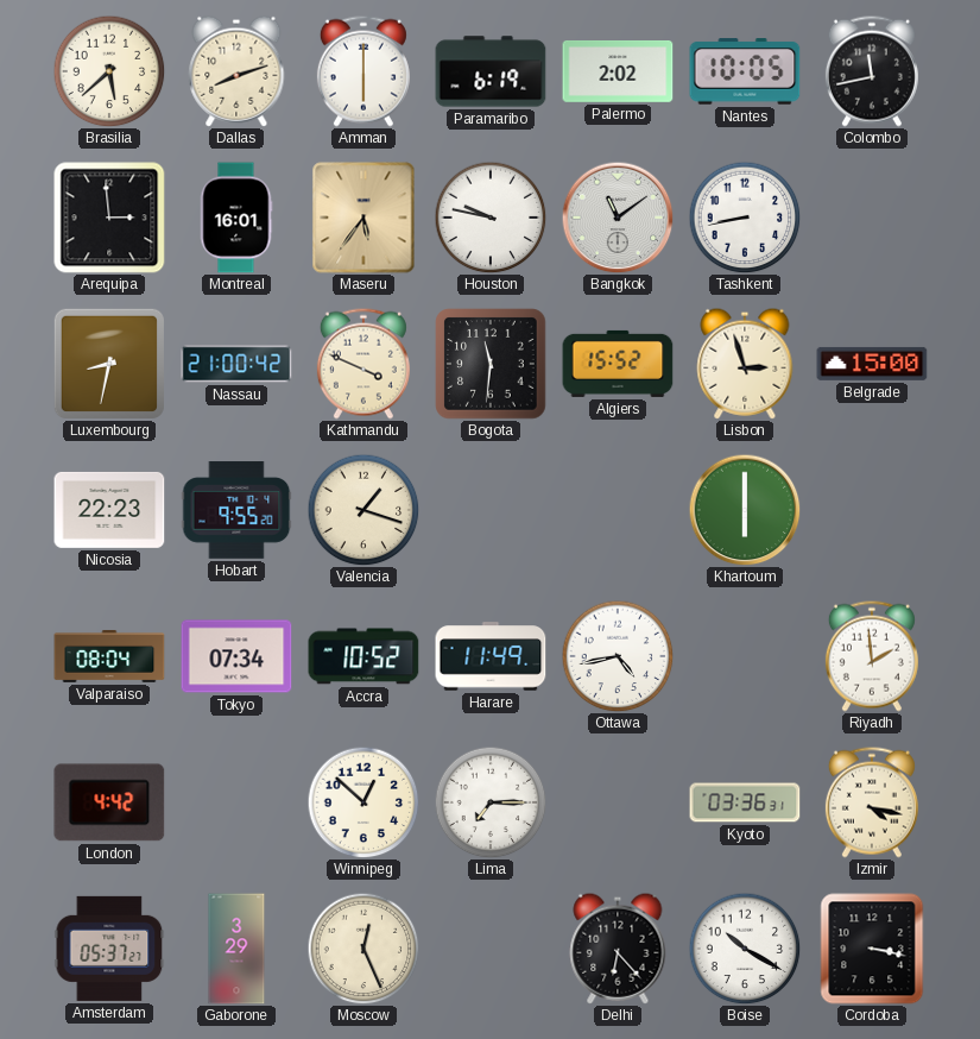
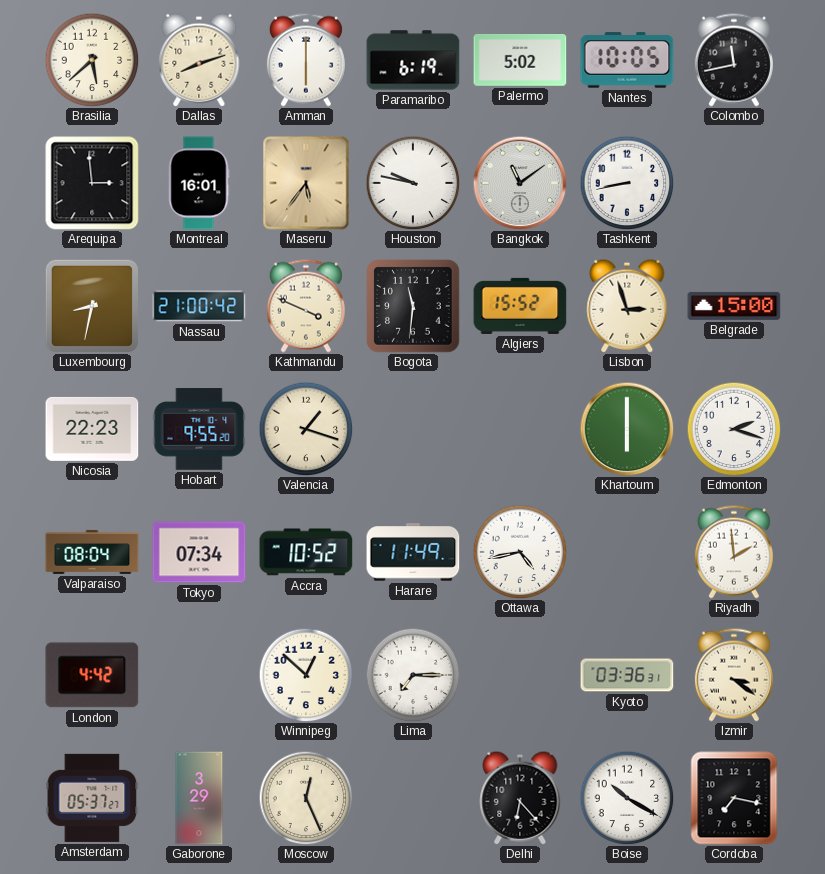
Palermo: 2:02 -> 5:02 (520, 61)
Edmonton: none -> 2:18 (734, 429)
Izmir: 4:17 -> 3:21 (734, 675)
Cordoba: 3:17 -> 7:17 (734, 798)
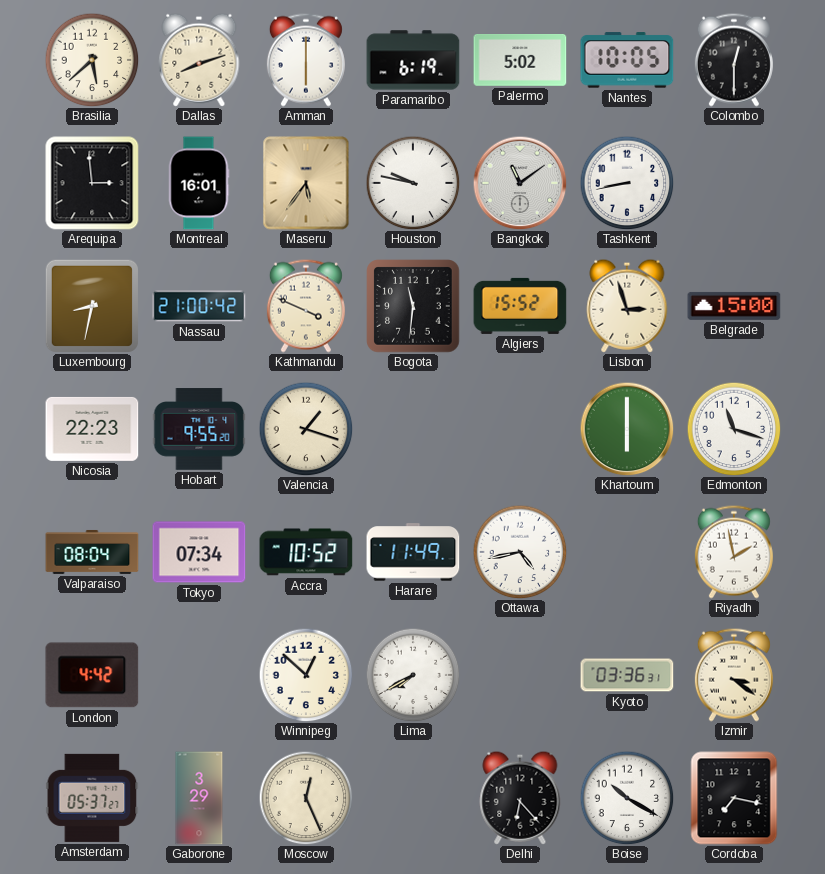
Colombo: 11:43 -> 12:30 (734, 60)
Edmonton: 2:18 -> 11:18 (734, 429)
Riyadh: 1:59 -> 1:58 (734, 552)
Lima: 7:15 -> 7:40 (413, 675)
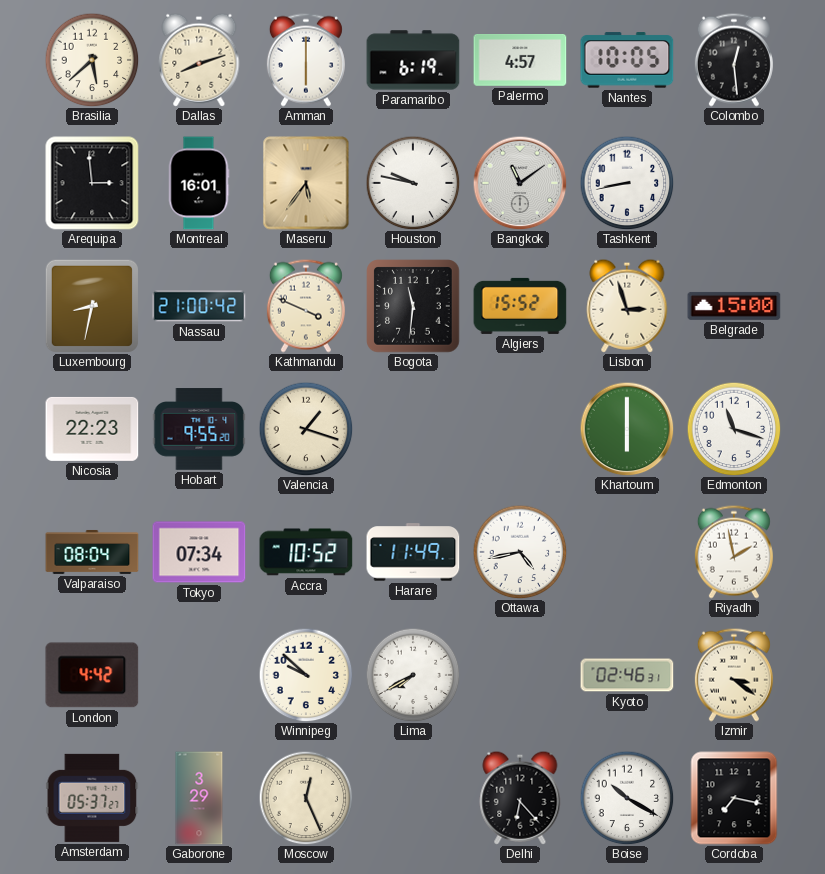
Palermo: 5:02 -> 4:57 (520, 61)
Colombo: 12:30 -> 12:29 (734, 60)
Winnipeg: 12:52 -> 9:52 (306, 675)
Kyoto: 03:36 -> 02:46 (627, 675)
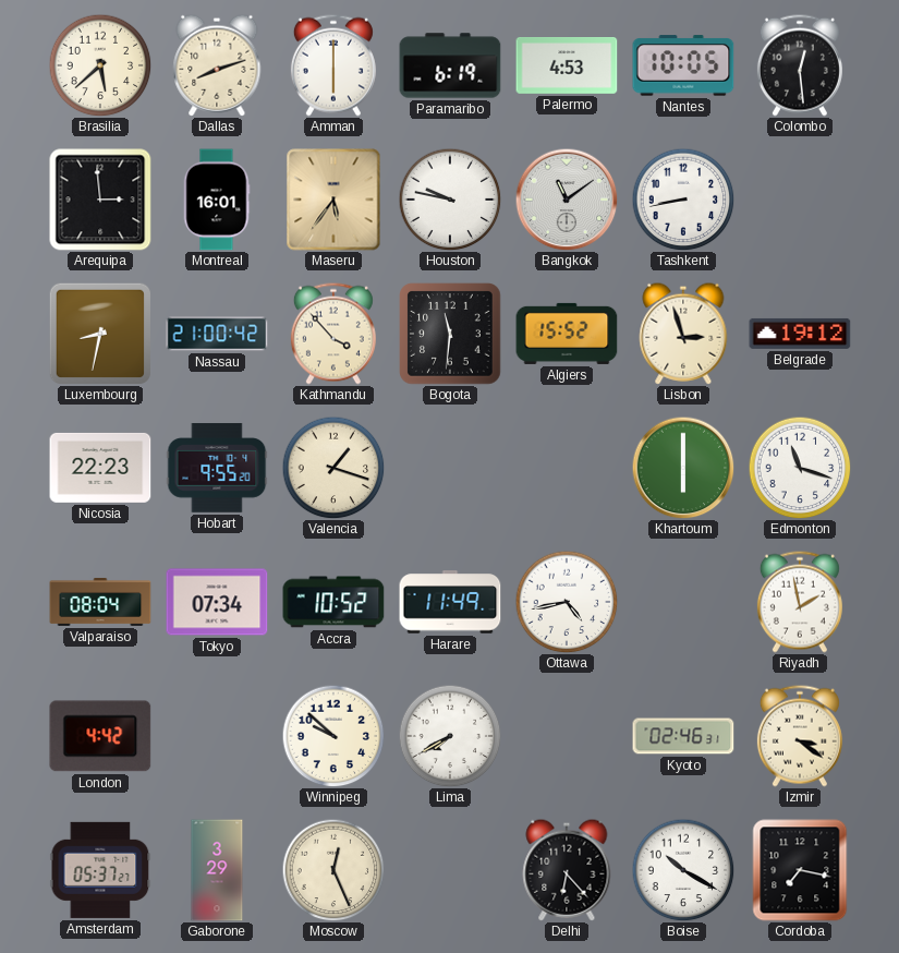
Palermo: 4:57 -> 4:53 (567, 67)
Kathmandu: 3:49 -> 3:53 (333, 334)
Belgrade: 15:00 -> 19:12 (800, 334)
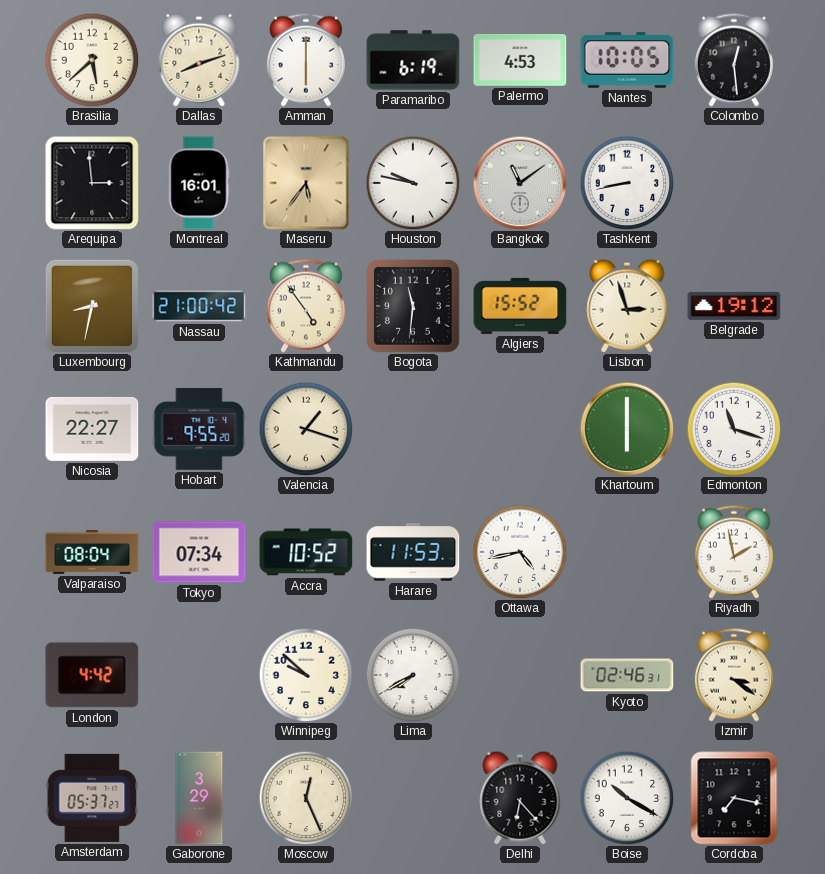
Kathmandu: 3:53 -> 4:54 (306, 306)
Nicosia: 22:23 -> 22:27 (92, 429)
Harare: 11:49 -> 11:53 (413, 552)
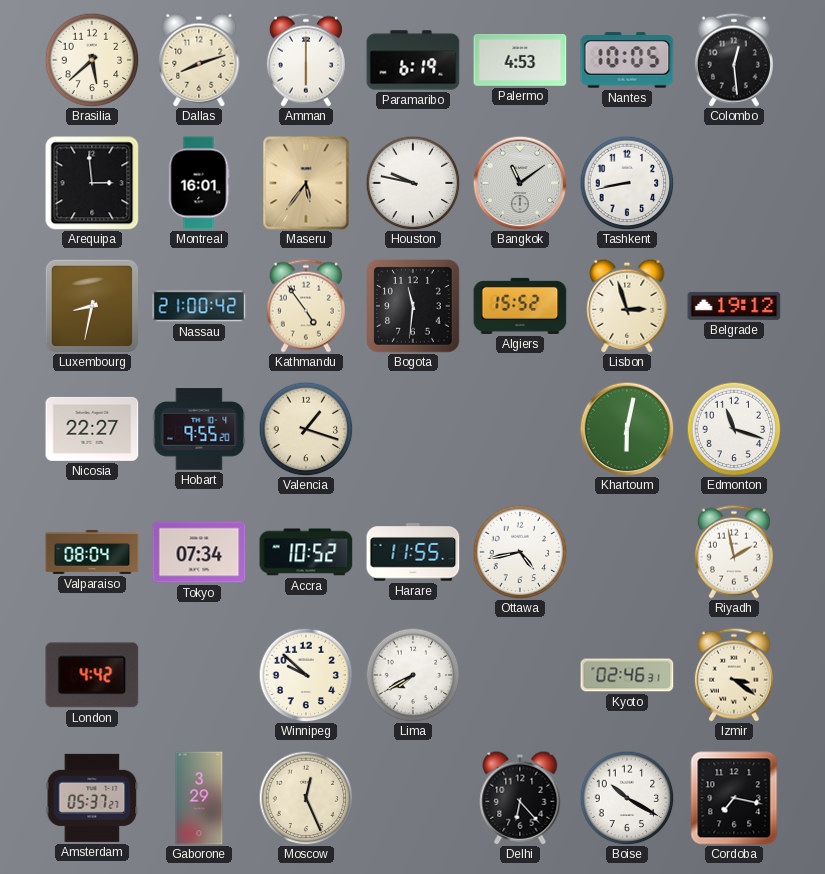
Khartoum: 6:00 -> 6:02 (627, 429)
Harare: 11:53 -> 11:55 (413, 552)
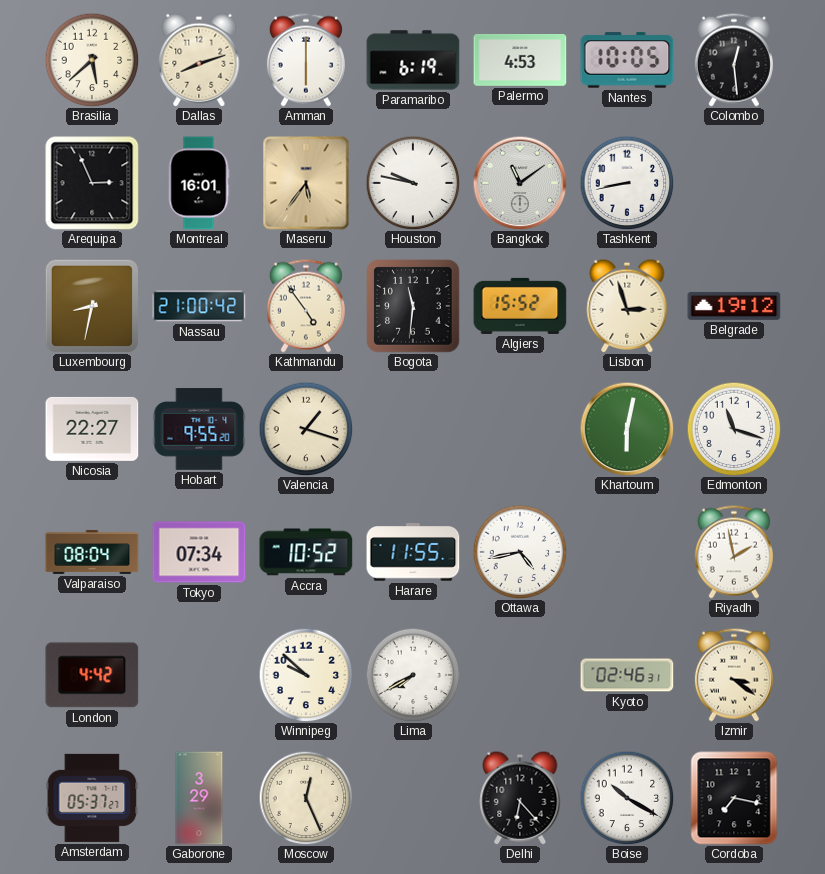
Arequipa: 2:59 -> 2:56 (92, 183)
